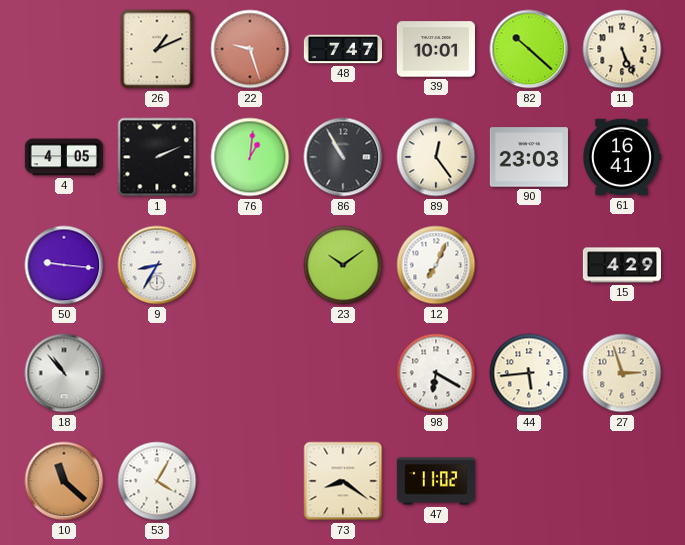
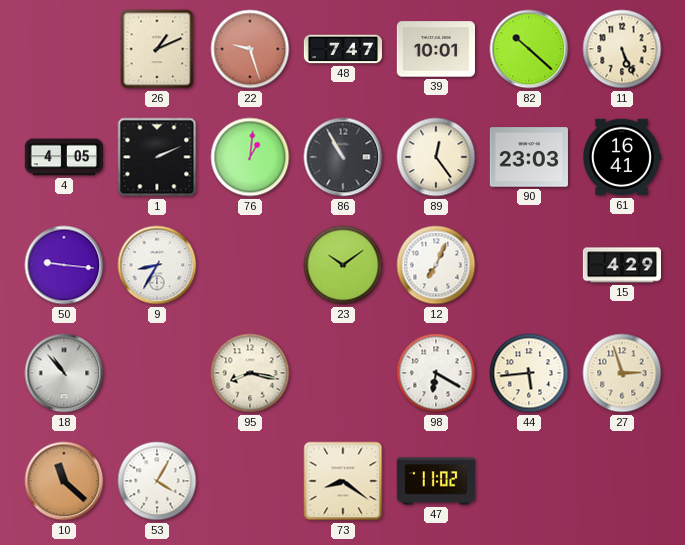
95: none -> 8:17 (250, 373)
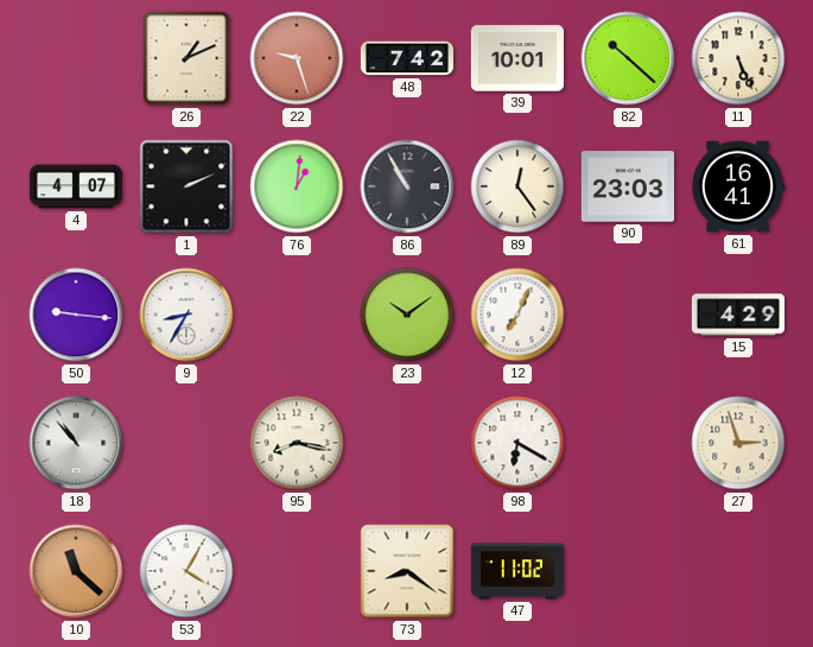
48: 7:47 -> 7:42 (406, 58)
4: 4:05 -> 4:07 (75, 186)
44: 5:44 -> none (529, 373)
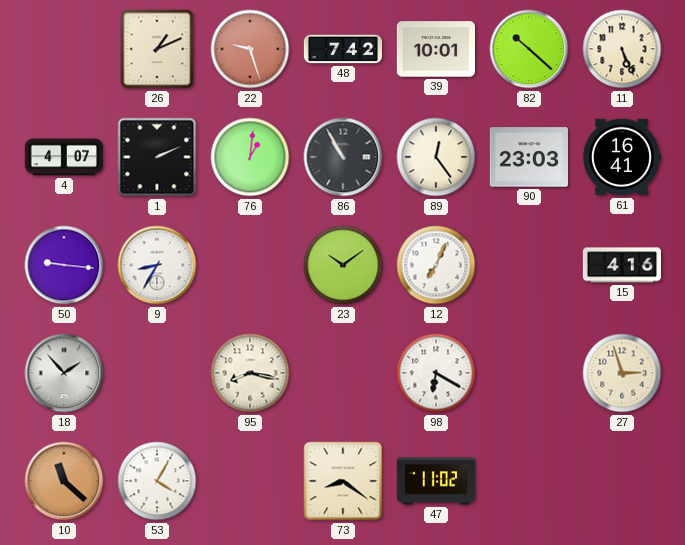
15: 4:29 -> 4:16 (621, 265)
18: 10:53 -> 1:53 (64, 373)
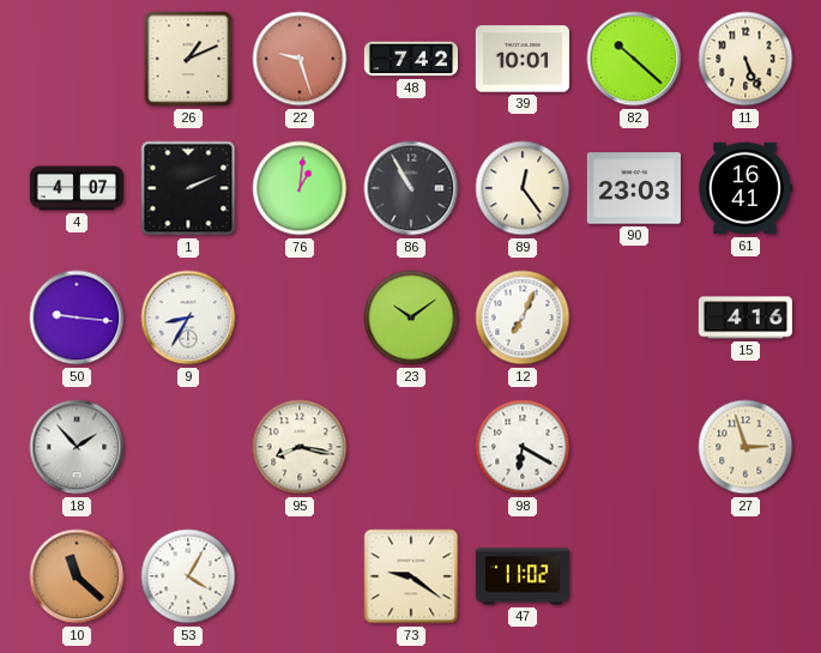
73: 8:21 -> 9:21 (411, 576)
